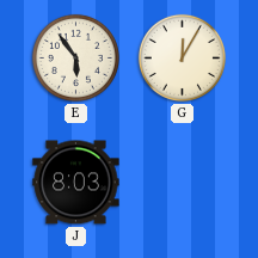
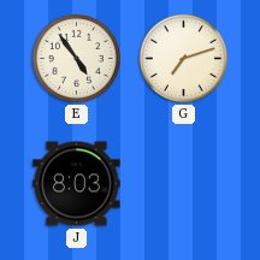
E: 5:54 -> 4:54 (76, 58)
G: 12:05 -> 7:12 (183, 58)
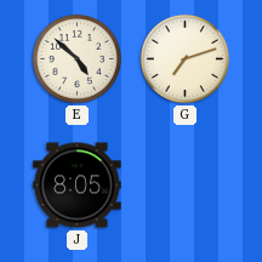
E: 4:54 -> 4:52 (76, 58)
J: 8:03 -> 8:05 (78, 186)
